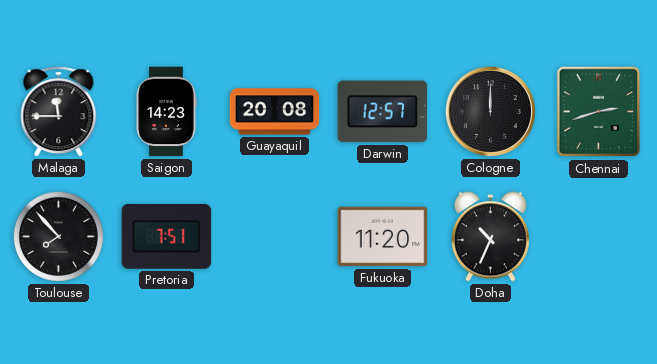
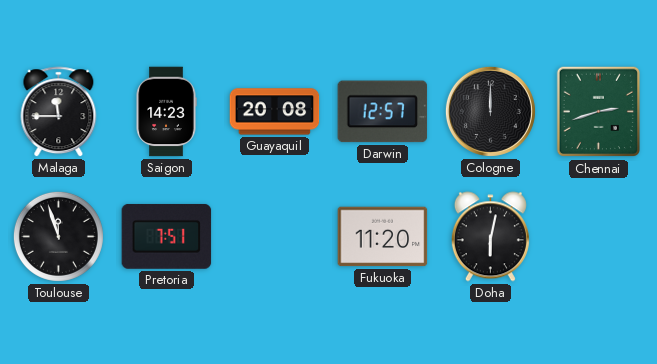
Toulouse: 7:53 -> 11:57 (58, 236)
Doha: 10:34 -> 6:02 (490, 237)
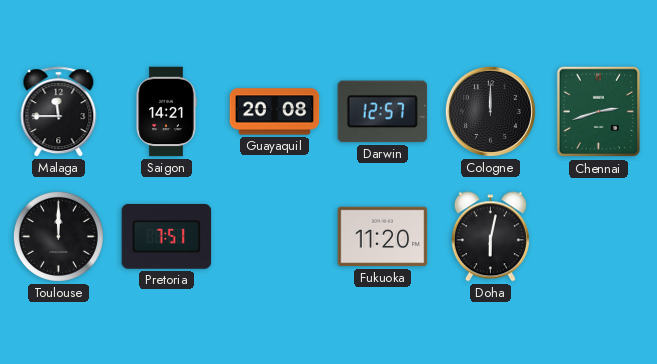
Saigon: 14:23 -> 14:21 (166, 112)
Toulouse: 11:57 -> 12:00 (58, 236)
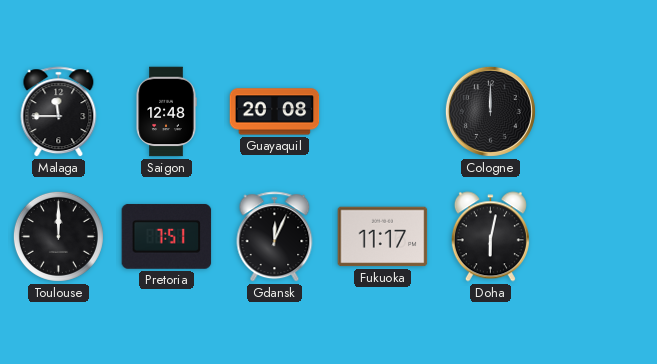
Saigon: 14:21 -> 12:48 (166, 112)
Darwin: 12:57 -> none (383, 112)
Chennai: 2:42 -> none (598, 112)
Gdansk: none -> 12:04 (275, 237)
Fukuoka: 11:20 -> 11:17 (383, 237)
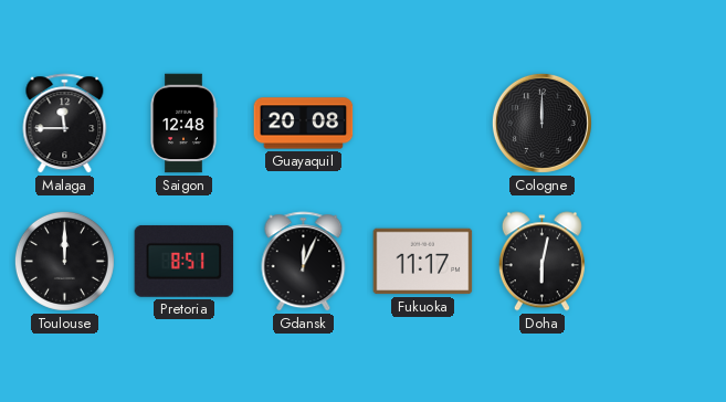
Pretoria: 7:51 -> 8:51 (185, 261)
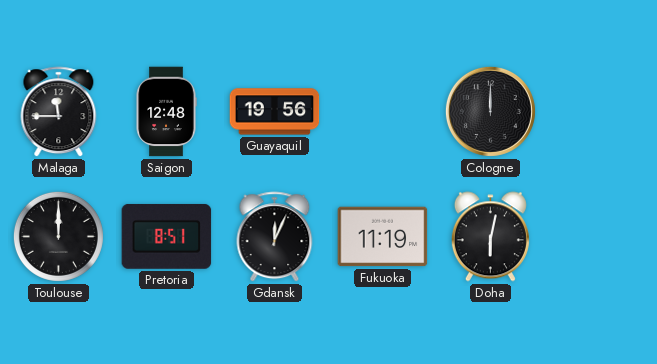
Guayaquil: 20:08 -> 19:56 (275, 112)
Fukuoka: 11:17 -> 11:19 (383, 237)
